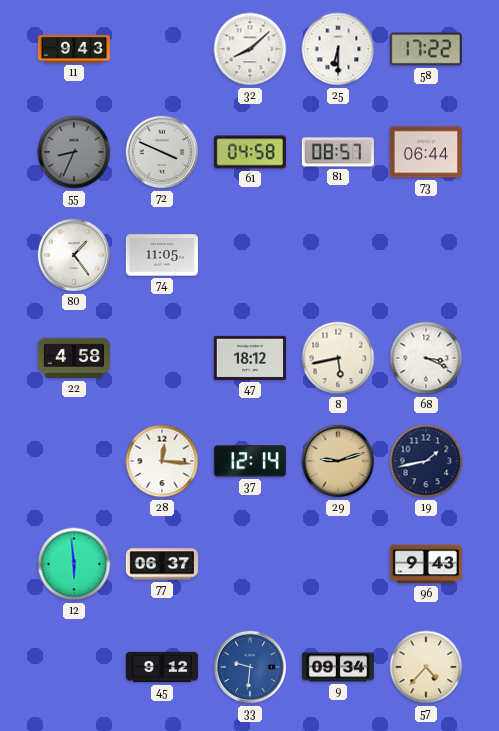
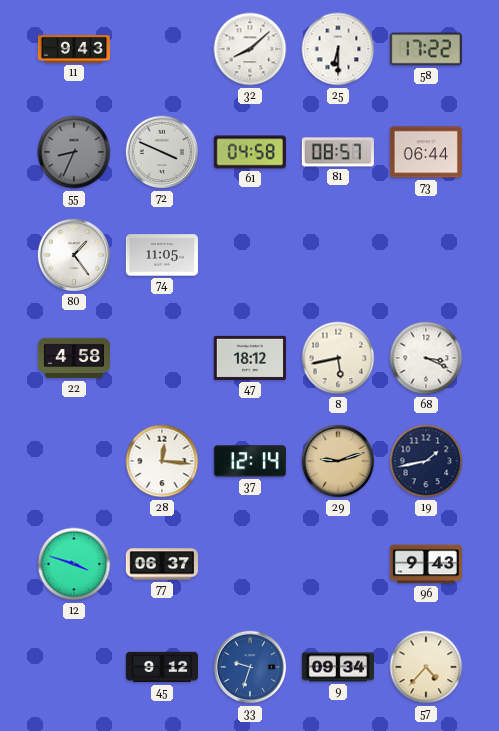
12: 5:59 -> 3:48 (74, 564)
33: 9:31 -> 9:33 (250, 667)
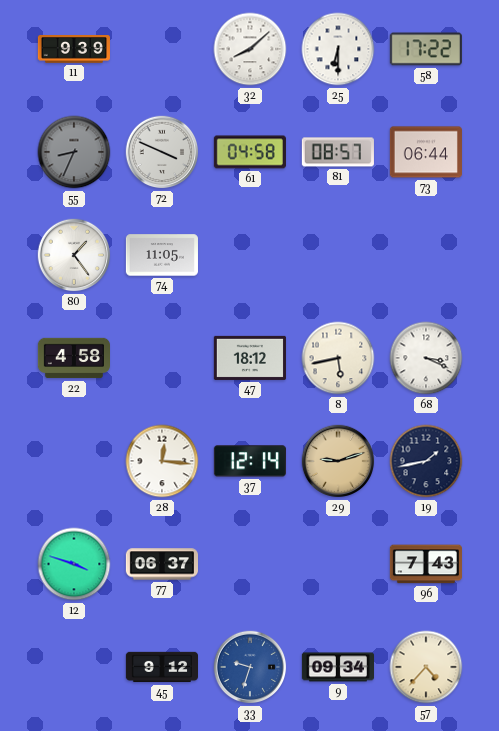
11: 9:43 -> 9:39 (74, 50)
96: 9:43 -> 7:43 (426, 564)
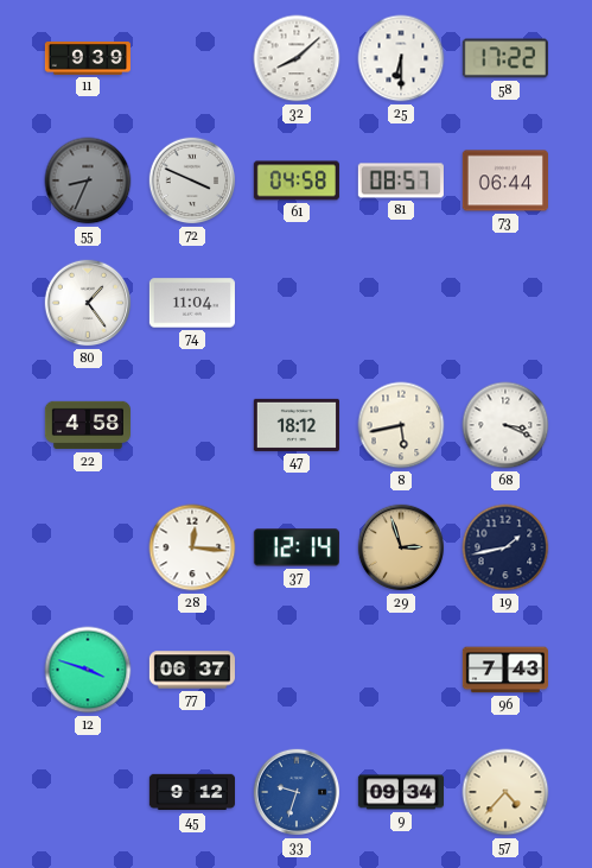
74: 11:05 -> 11:04 (192, 303)
29: 9:12 -> 2:57 (401, 547)
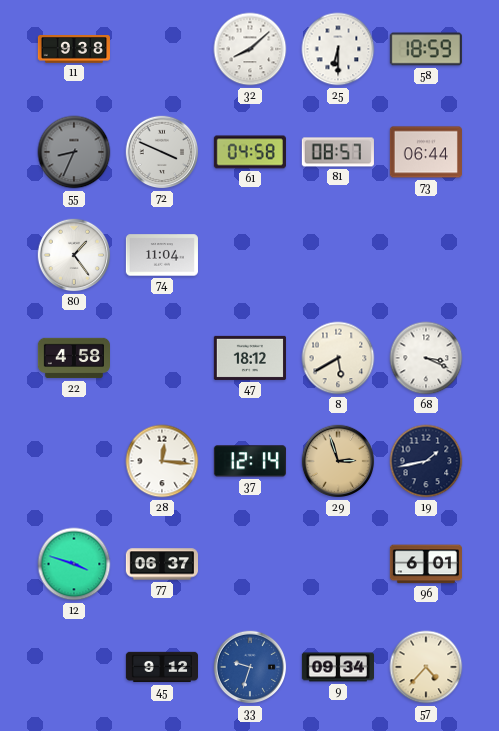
11: 9:39 -> 9:38 (74, 50)
58: 17:22 -> 18:59 (426, 49)
8: 5:43 -> 5:40 (338, 358)
96: 7:43 -> 6:01 (426, 564)
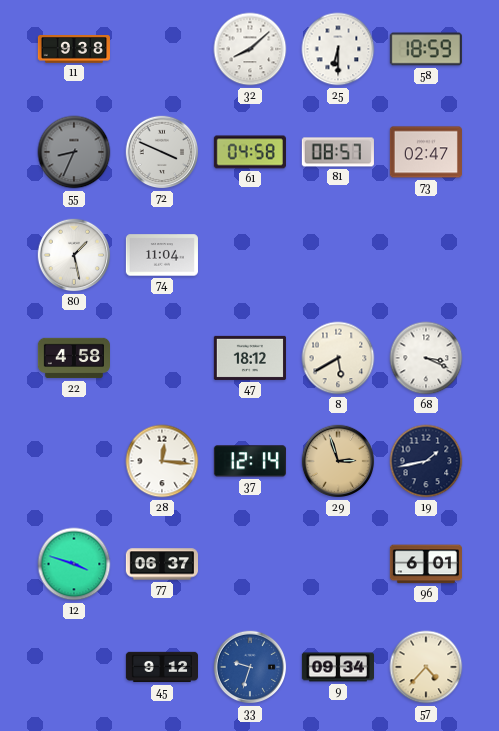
73: 06:44 -> 02:47 (426, 152)
80: 1:24 -> 1:28 (74, 255)
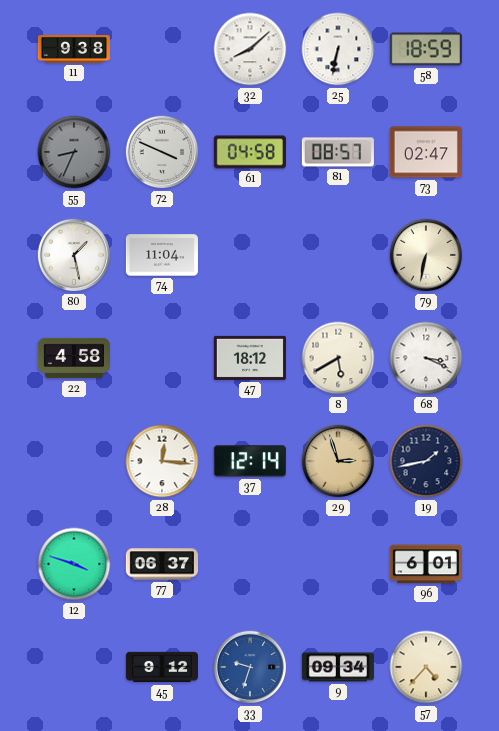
25: 6:30 -> 6:32 (338, 49)
79: none -> 6:32 (426, 255)
